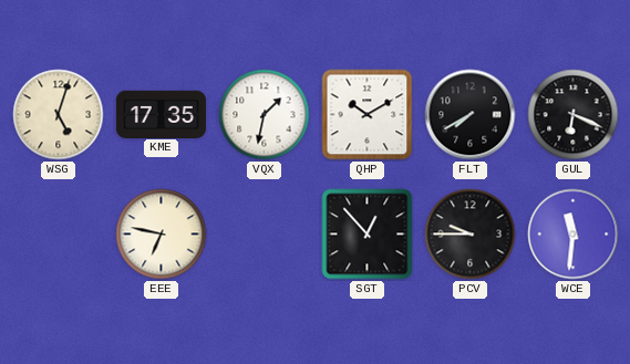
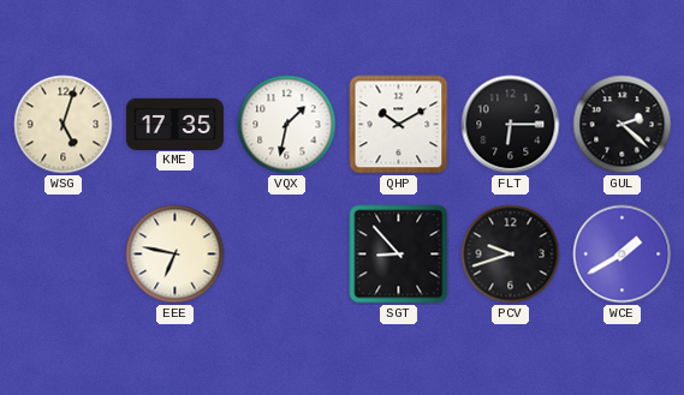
FLT: 7:40 -> 6:15 (511, 125)
GUL: 6:19 -> 2:22 (623, 125)
SGT: 12:53 -> 8:53 (399, 255)
PCV: 9:45 -> 9:42 (511, 255)
WCE: 11:31 -> 1:40 (623, 255)
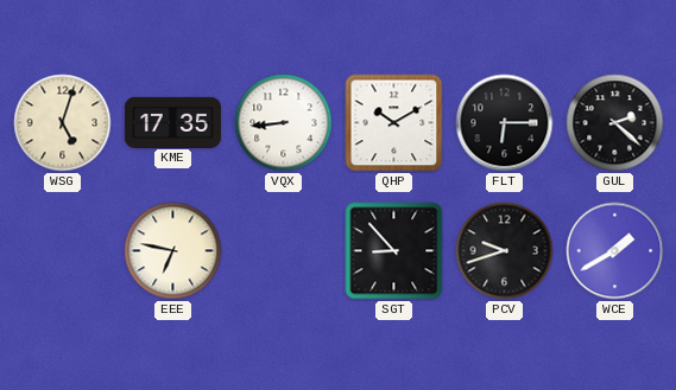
VQX: 1:32 -> 8:44 (284, 123)
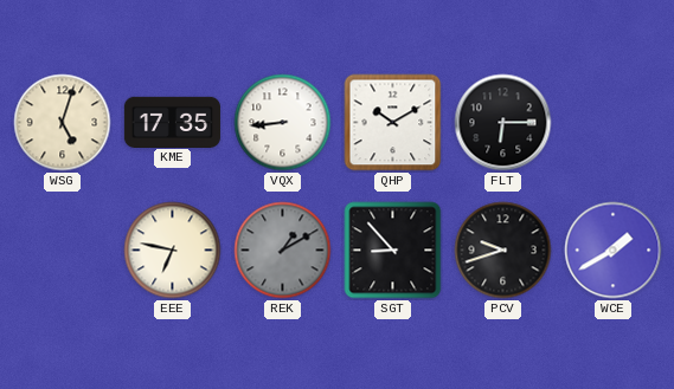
GUL: 2:22 -> none (615, 123)
REK: none -> 1:10 (283, 251)
